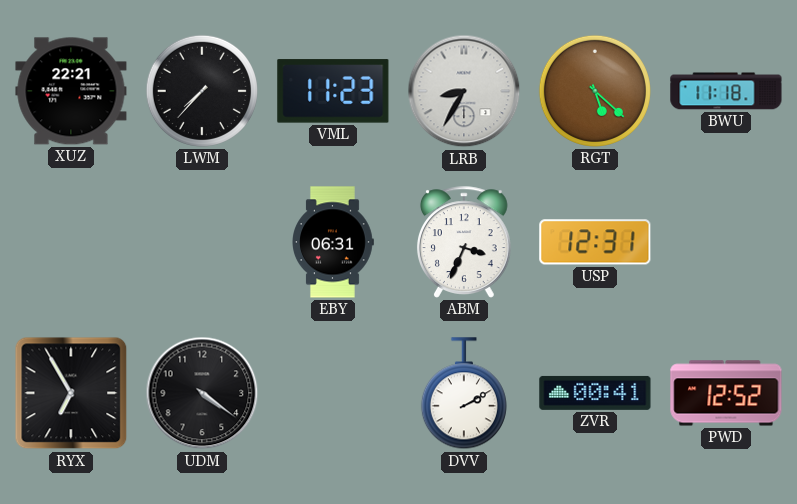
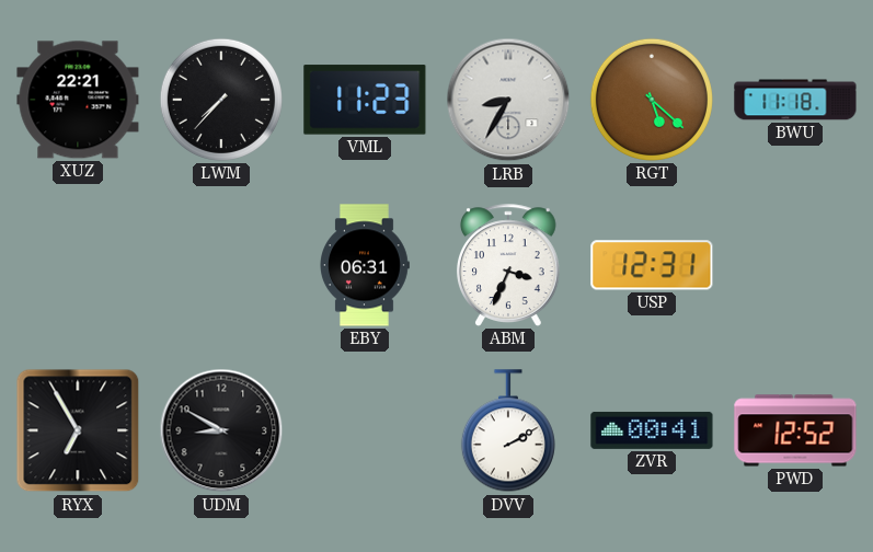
UDM: 4:21 -> 8:50 (221, 430)
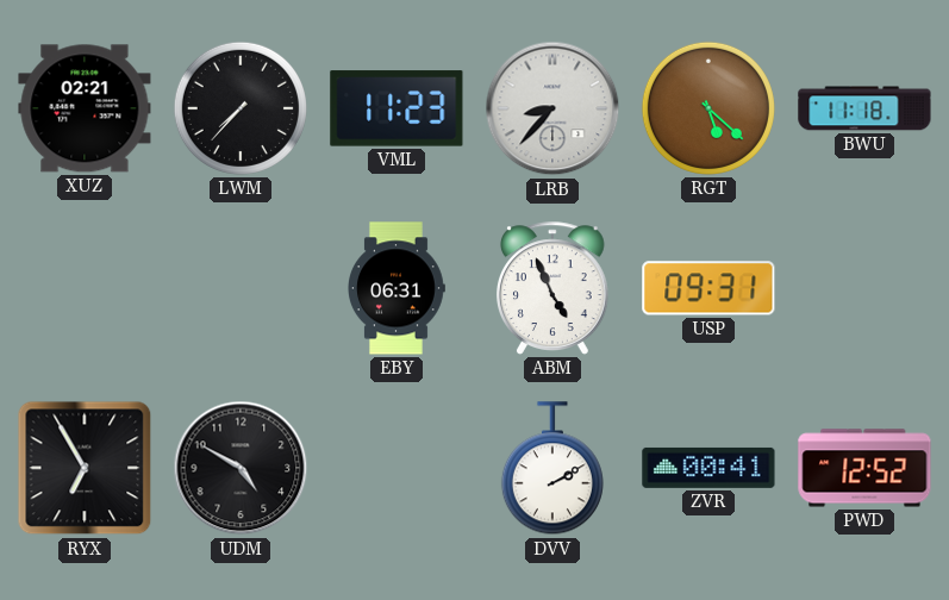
XUZ: 22:21 -> 02:21 (85, 108)
LRB: 8:35 -> 8:37 (552, 108)
ABM: 3:34 -> 4:56 (552, 288)
USP: 12:31 -> 09:31 (708, 288)
UDM: 8:50 -> 4:50 (241, 468)
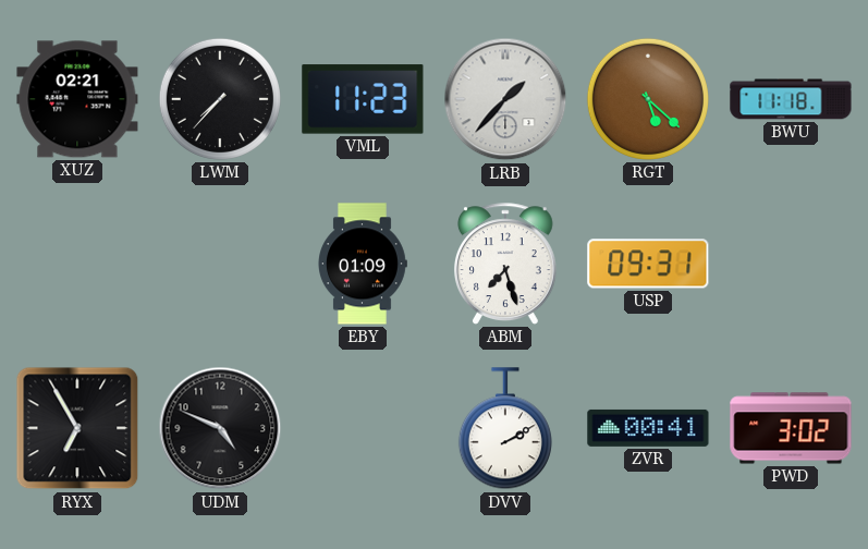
LRB: 8:37 -> 1:37 (505, 99)
EBY: 06:31 -> 01:09 (363, 264)
ABM: 4:56 -> 7:27 (505, 264)
UDM: 4:50 -> 4:49 (220, 428)
PWD: 12:52 -> 3:02 (791, 428)
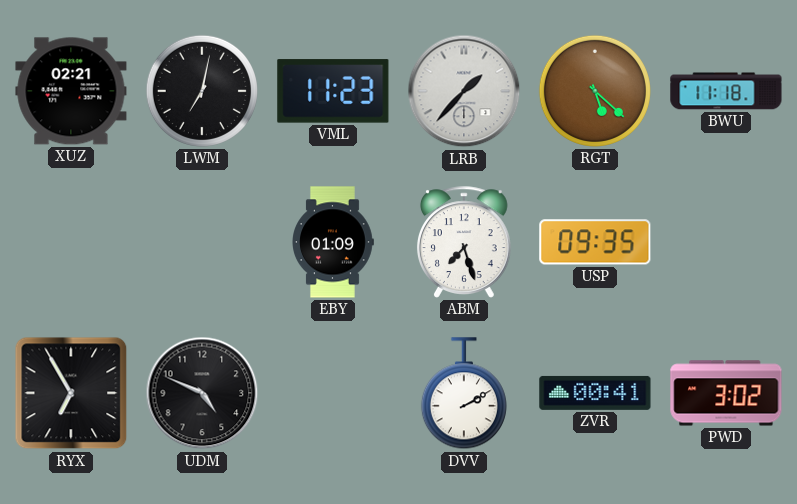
LWM: 7:37 -> 7:02 (202, 91)
USP: 09:31 -> 09:35 (595, 242)
